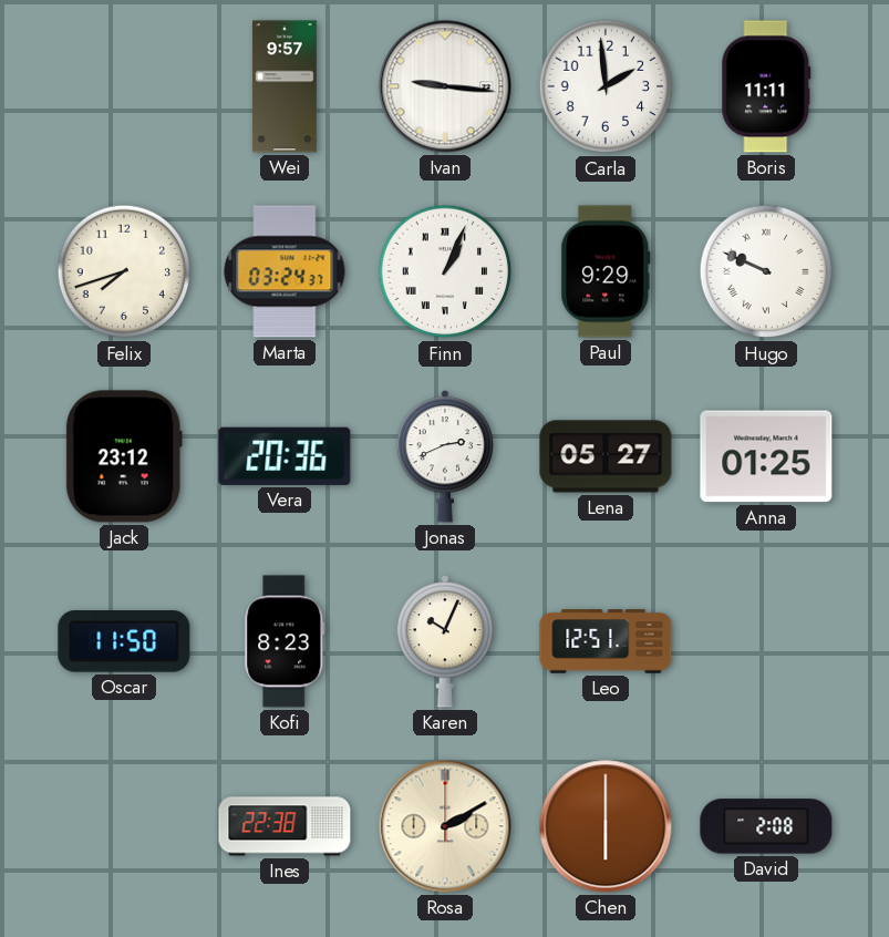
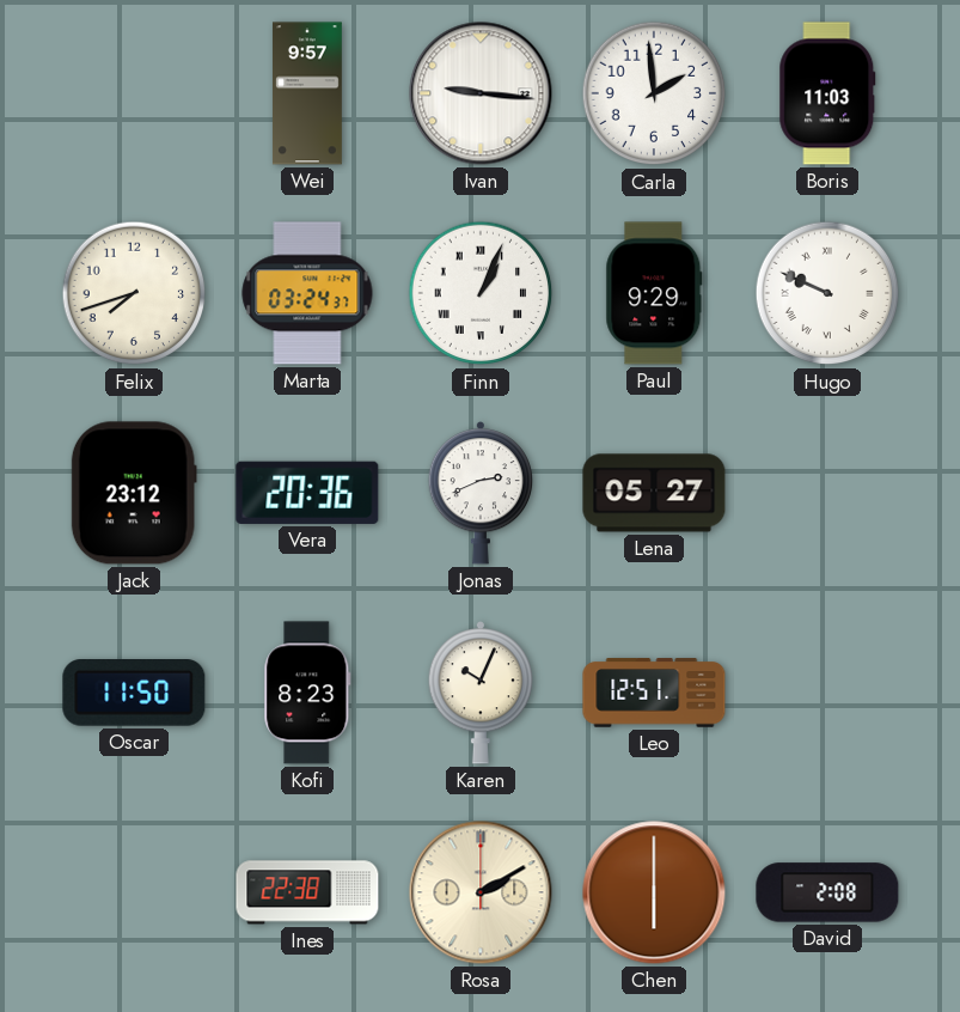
Boris: 11:11 -> 11:03 (827, 93)
Anna: 01:25 -> none (766, 456)
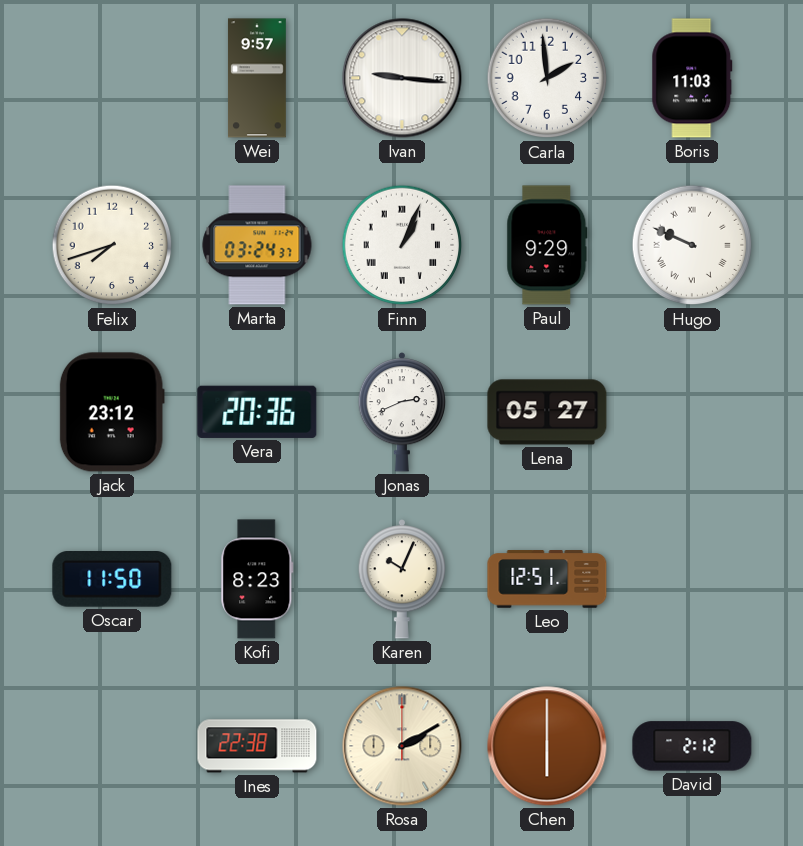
David: 2:08 -> 2:12 (692, 746)
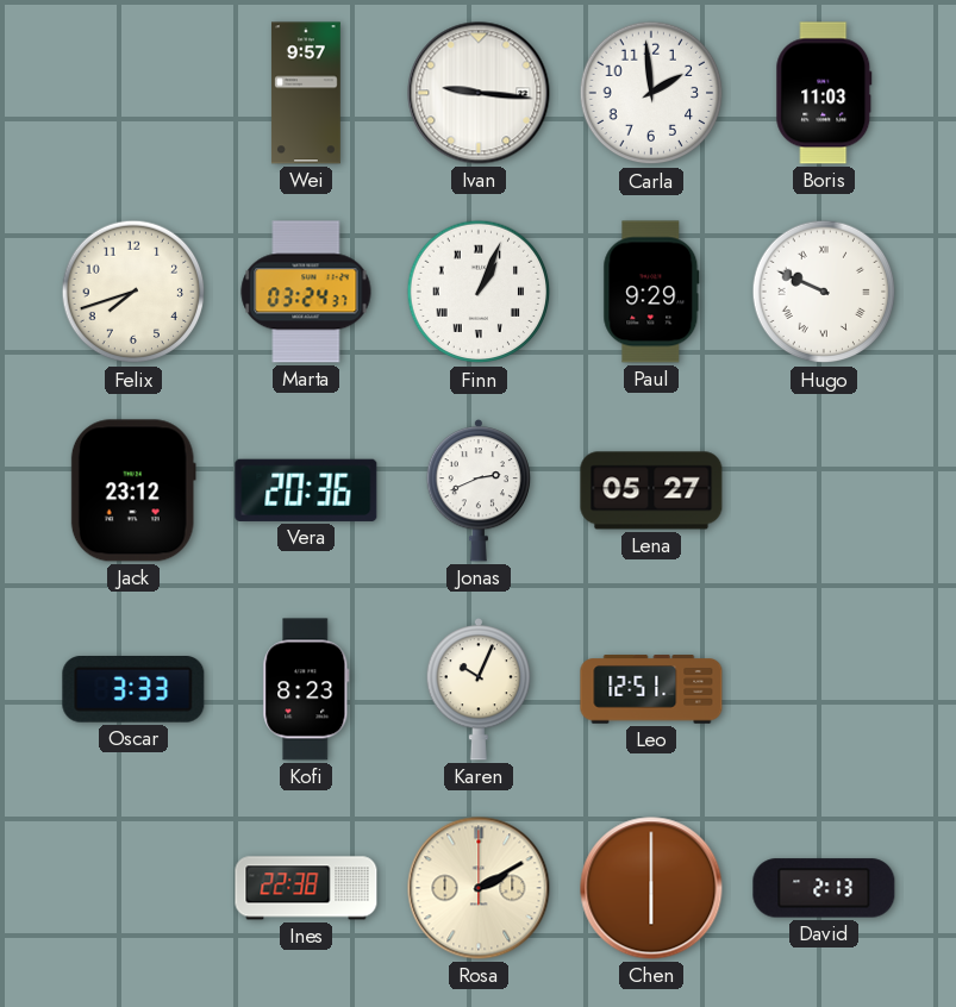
Oscar: 11:50 -> 3:33 (133, 690)
David: 2:12 -> 2:13 (824, 888)
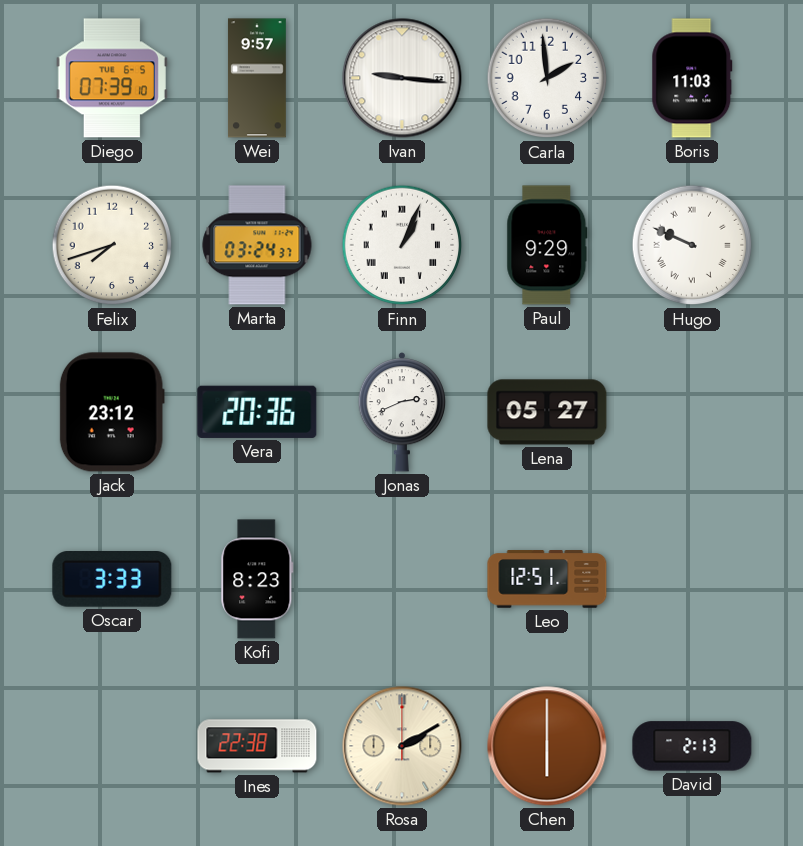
Diego: none -> 07:39 (112, 78)
Karen: 10:04 -> none (479, 690)
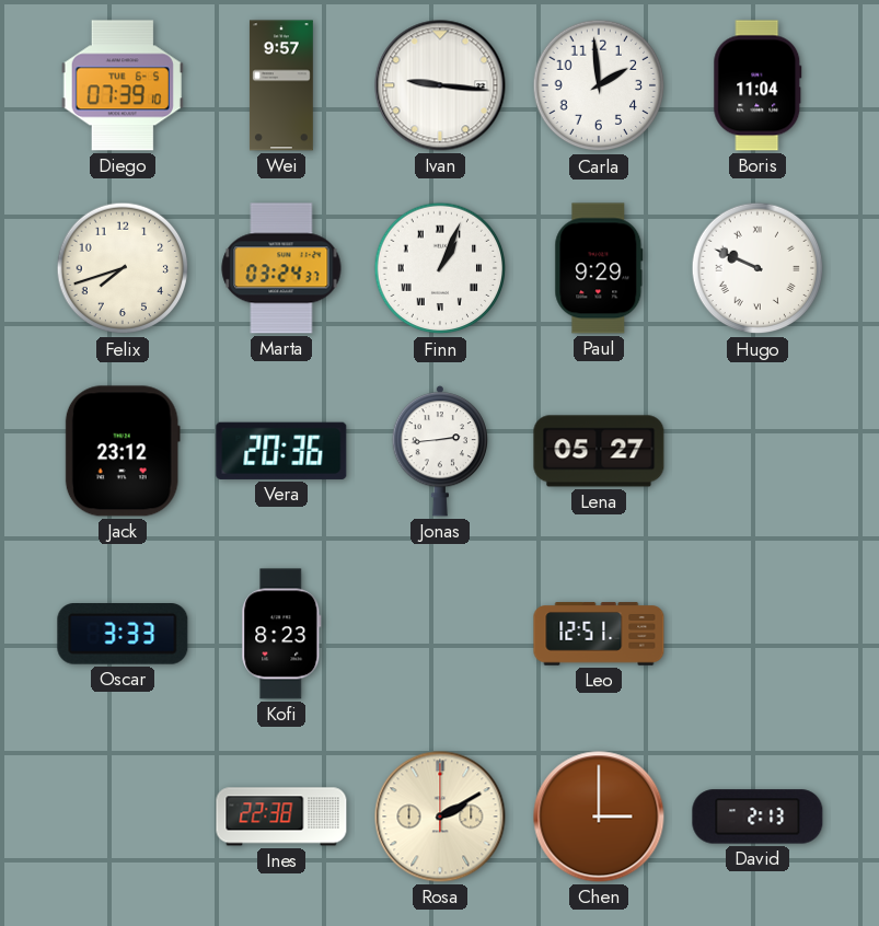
Boris: 11:03 -> 11:04 (757, 85)
Jonas: 2:41 -> 2:44 (440, 452)
Chen: 6:00 -> 3:00 (599, 817)
